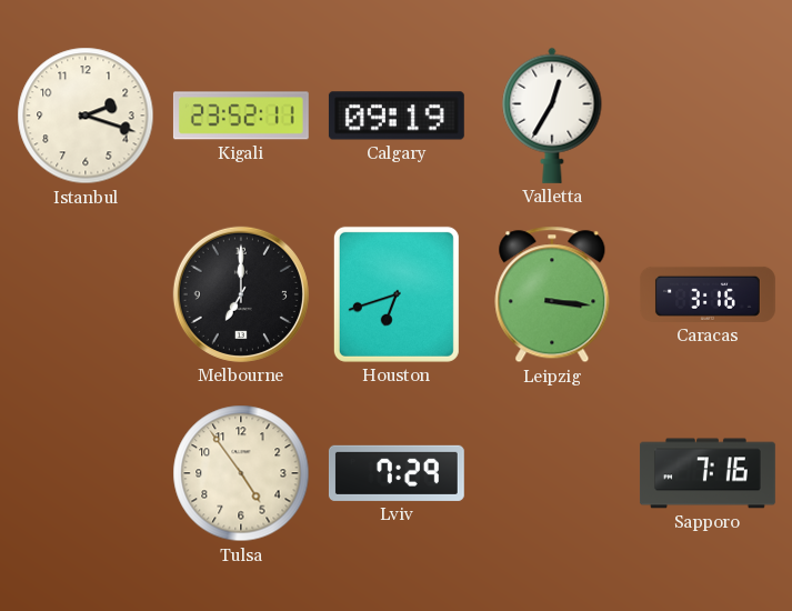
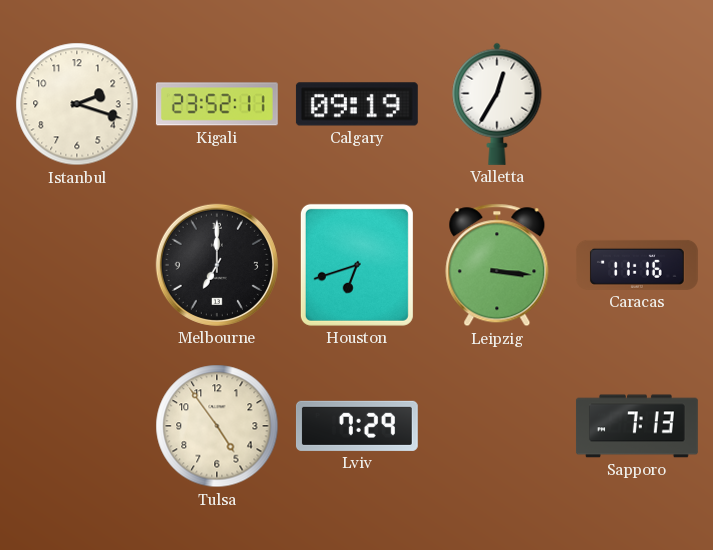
Caracas: 3:16 -> 11:16 (637, 265)
Sapporo: 7:16 -> 7:13 (637, 426)
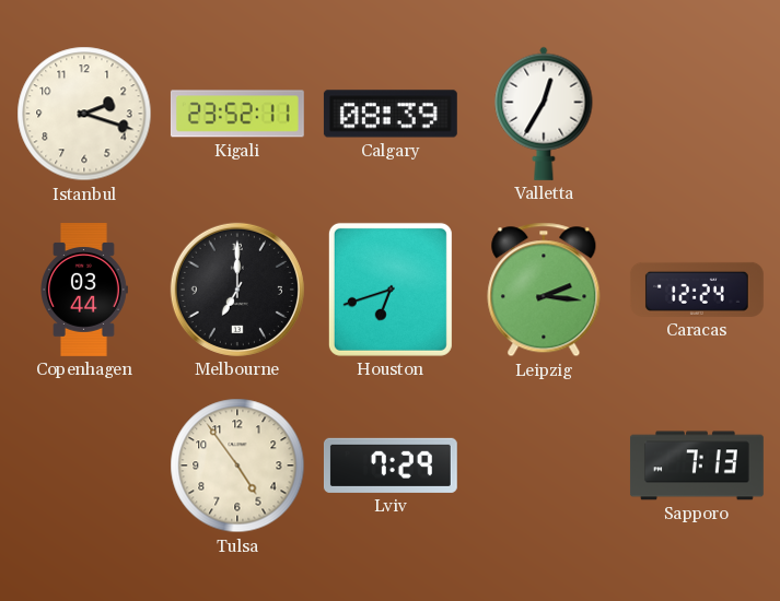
Calgary: 09:19 -> 08:39 (391, 114)
Copenhagen: none -> 03:44 (84, 291)
Leipzig: 3:16 -> 2:16 (544, 290)
Caracas: 11:16 -> 12:24 (697, 290)
